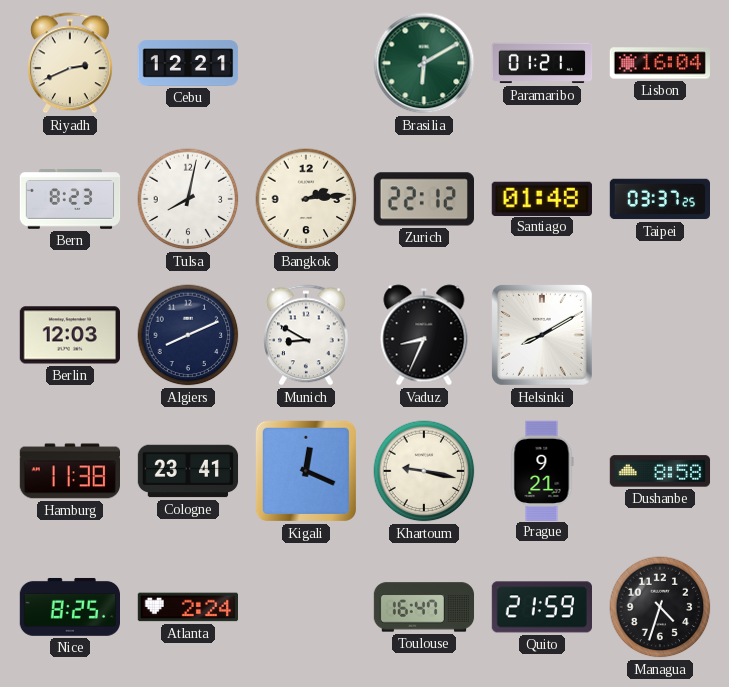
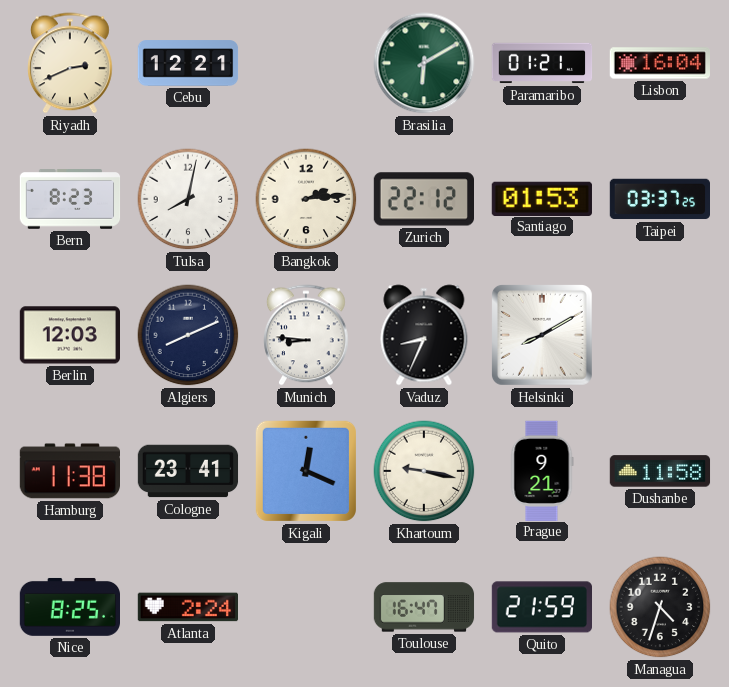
Santiago: 01:48 -> 01:53 (542, 198)
Munich: 8:50 -> 8:46 (307, 335)
Dushanbe: 8:58 -> 11:58 (660, 471)
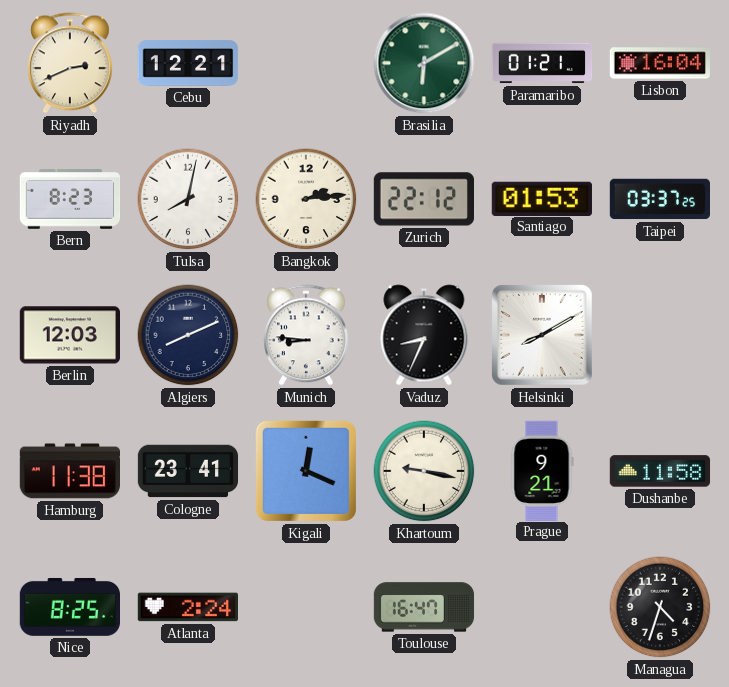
Quito: 21:59 -> none (541, 607)
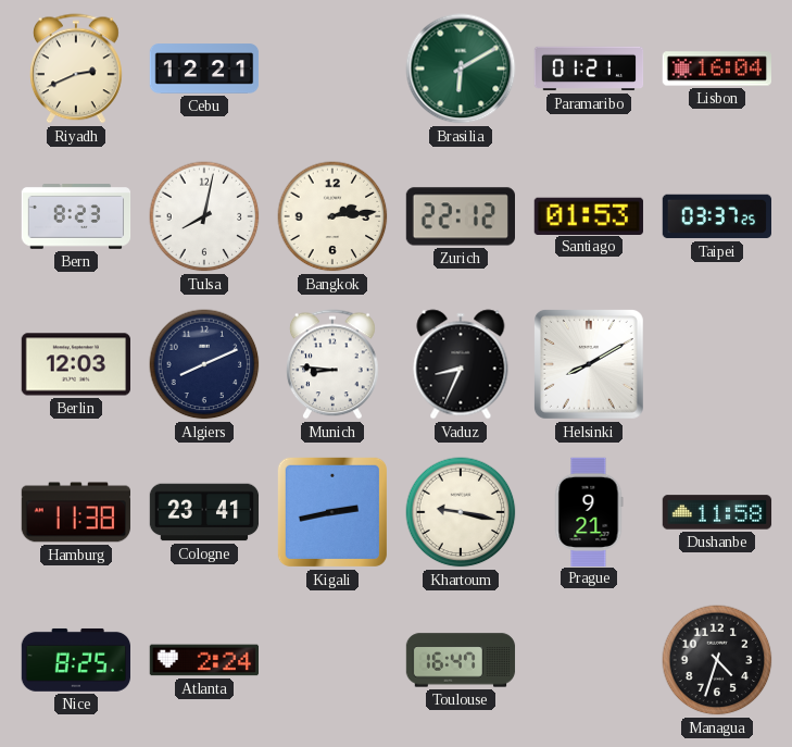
Kigali: 12:19 -> 2:43 (332, 512)
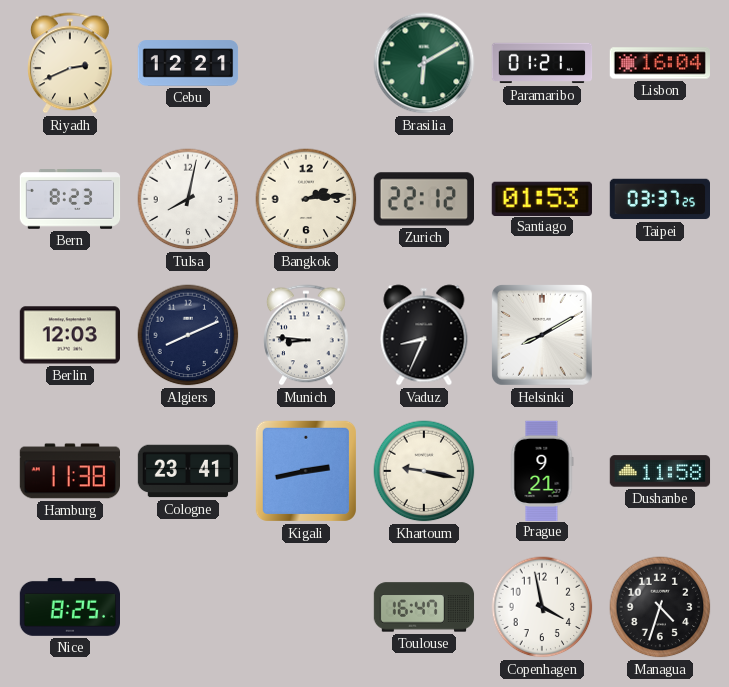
Atlanta: 2:24 -> none (204, 660)
Copenhagen: none -> 3:58 (542, 607)
